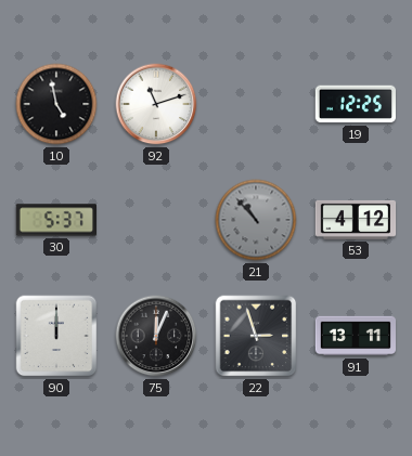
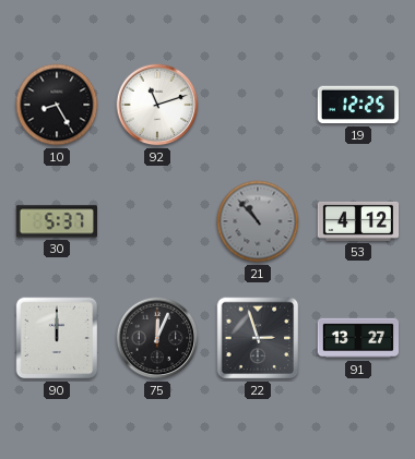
10: 4:58 -> 8:25 (57, 105)
91: 13:11 -> 13:27 (358, 338)
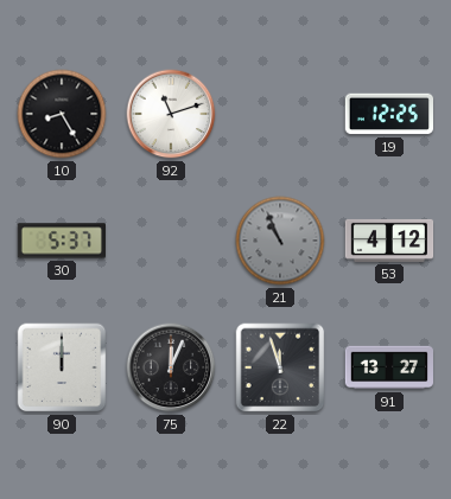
21: 10:53 -> 10:56 (280, 241)
22: 2:57 -> 11:57 (280, 367)
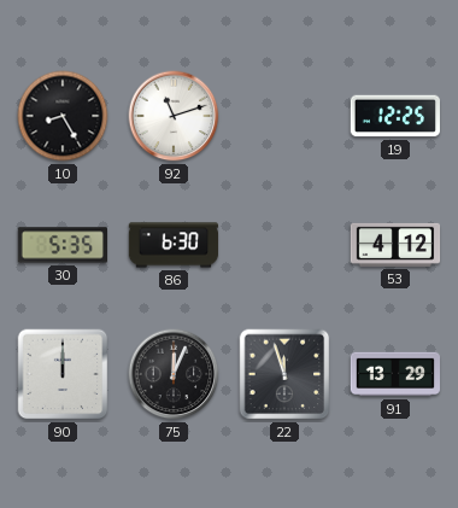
30: 5:37 -> 5:35 (61, 245)
86: none -> 6:30 (174, 245)
21: 10:56 -> none (280, 241)
91: 13:27 -> 13:29 (395, 374)
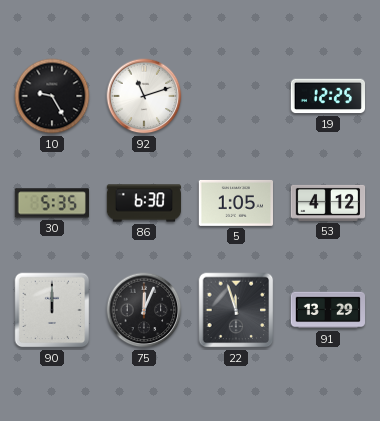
10: 8:25 -> 9:25 (52, 96)
5: none -> 1:05 (235, 203)
